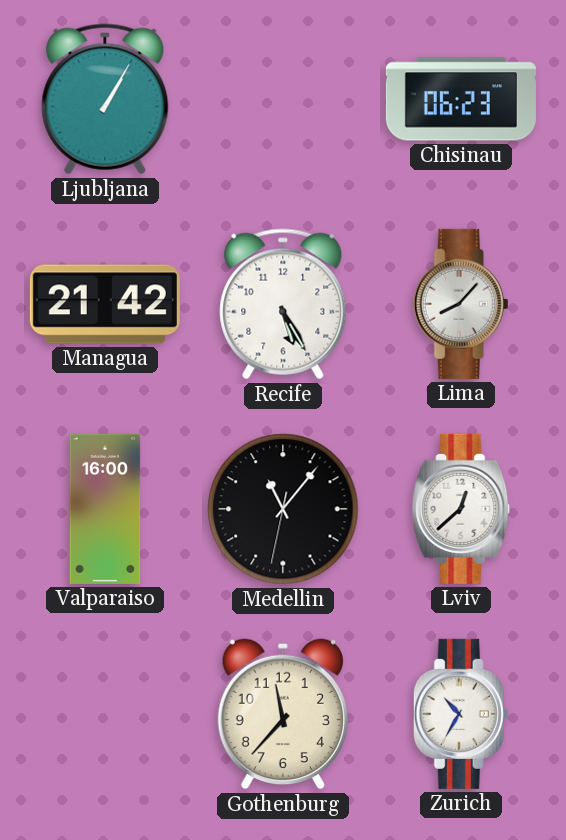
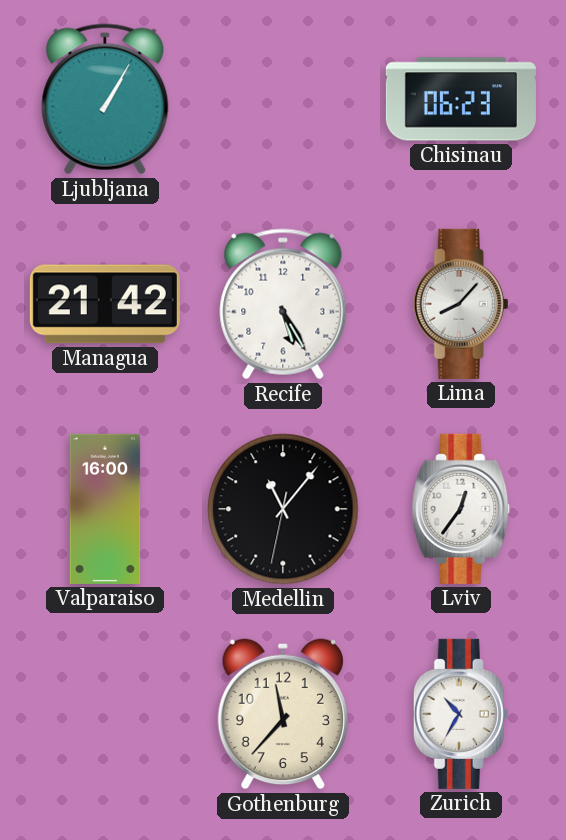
Lviv: 12:38 -> 12:36 (461, 509)
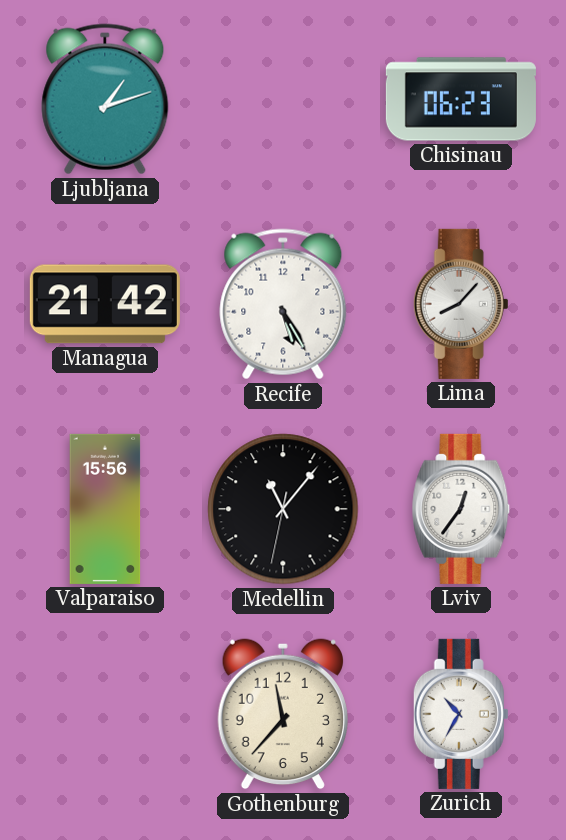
Ljubljana: 1:05 -> 1:12 (105, 99)
Valparaiso: 16:00 -> 15:56 (105, 509)
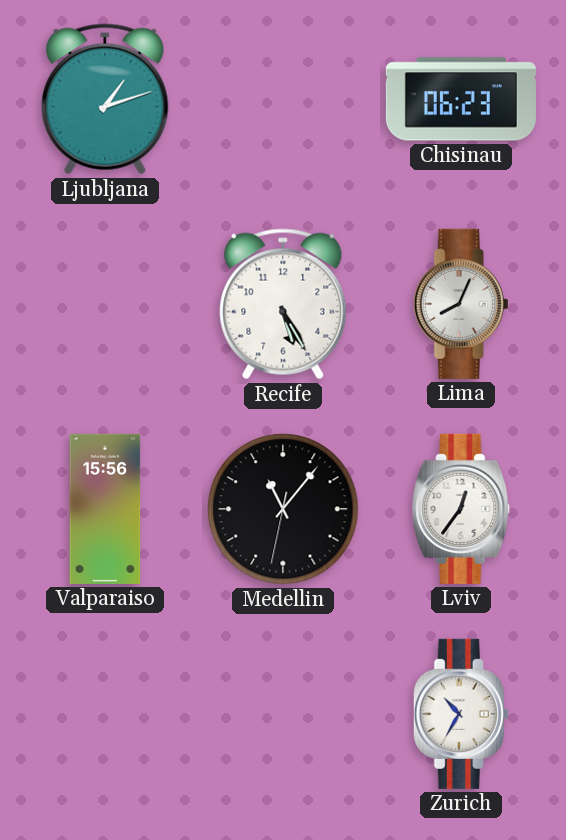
Managua: 21:42 -> none (105, 304)
Lima: 8:07 -> 8:04 (461, 304)
Gothenburg: 11:37 -> none (283, 714)
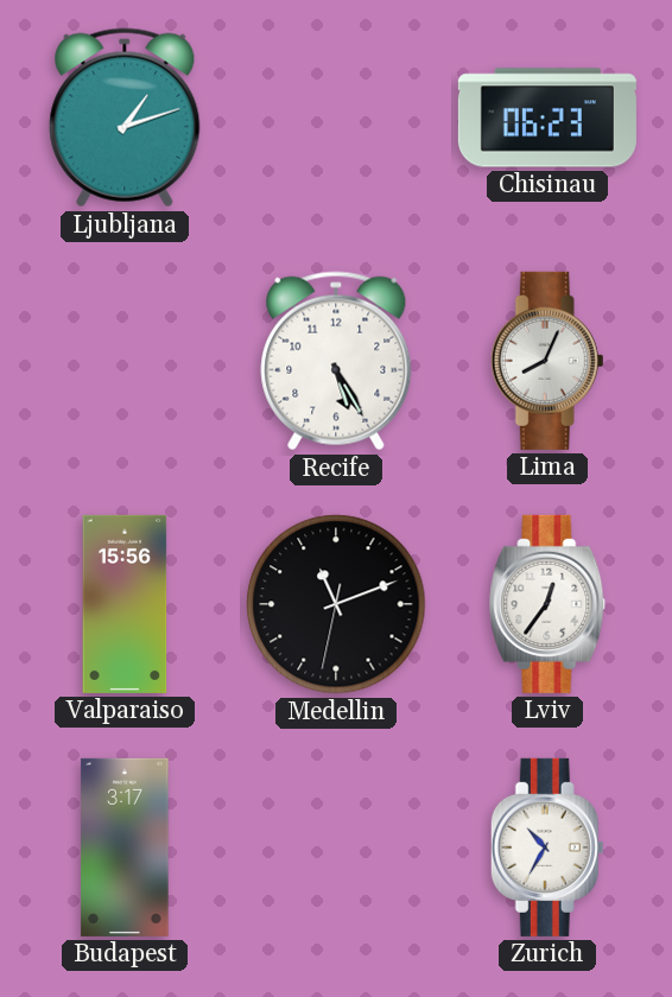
Medellin: 11:06 -> 11:11 (336, 604)
Budapest: none -> 3:17 (125, 847)
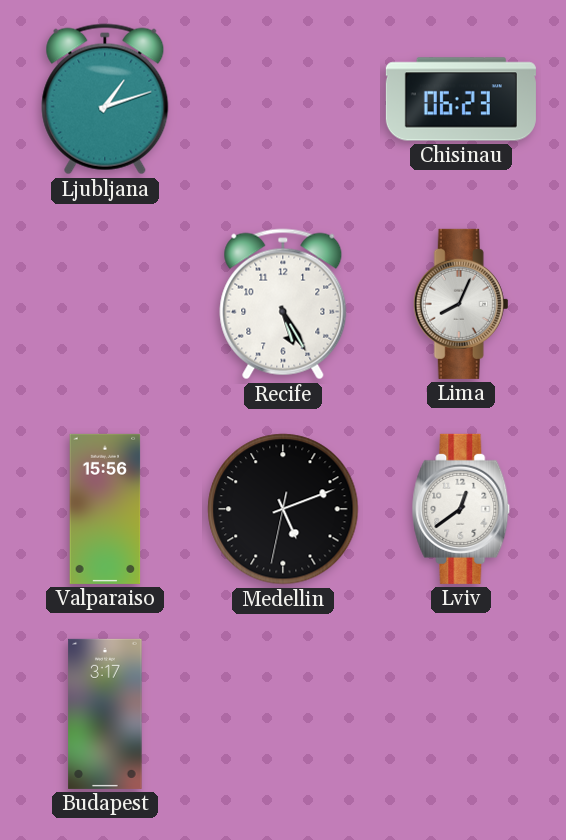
Medellin: 11:11 -> 5:11 (283, 509)
Lviv: 12:36 -> 12:39 (461, 509)
Zurich: 10:35 -> none (547, 847)
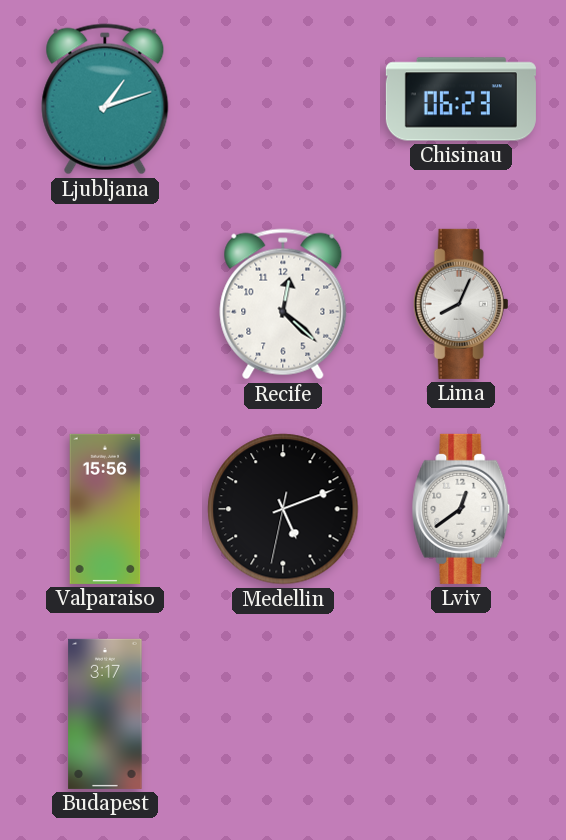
Recife: 5:25 -> 12:22 (283, 304)
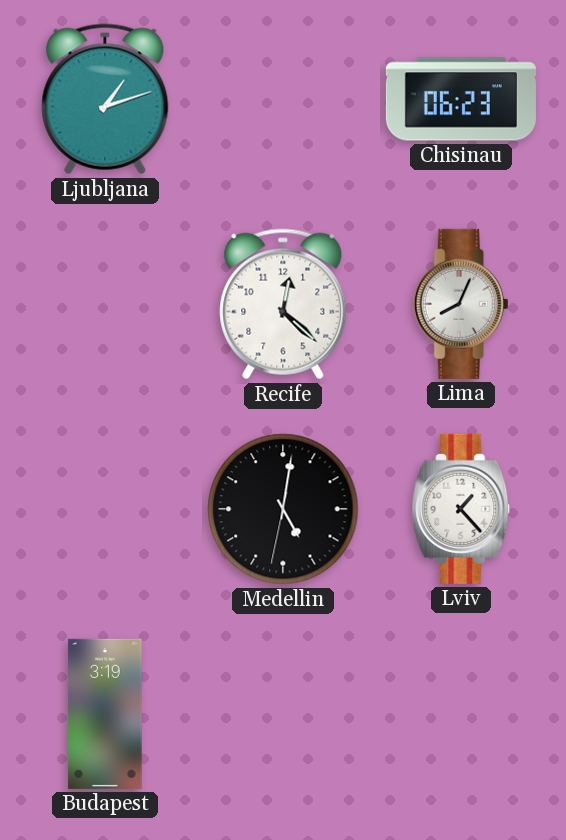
Valparaiso: 15:56 -> none (105, 509)
Medellin: 5:11 -> 5:01 (283, 509)
Lviv: 12:39 -> 1:23 (461, 509)
Budapest: 3:17 -> 3:19 (105, 714)
